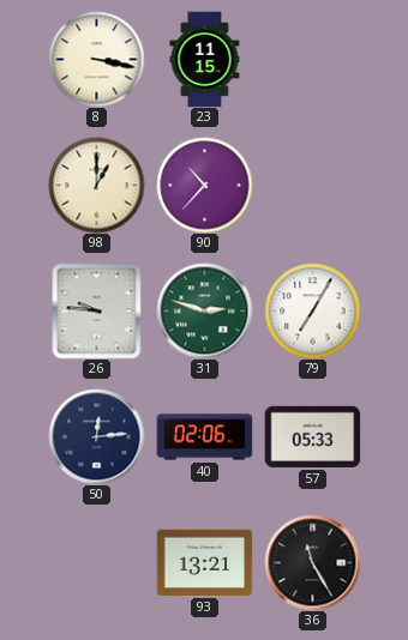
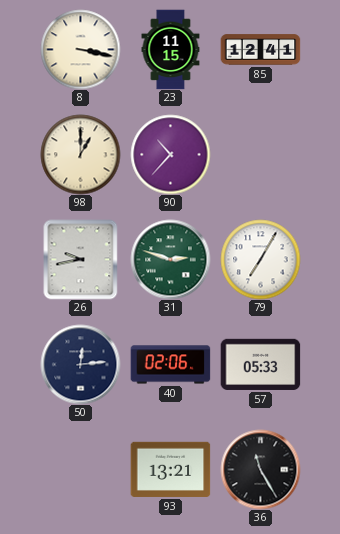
85: none -> 12:41 (260, 50)
26: 9:46 -> 9:43 (81, 259)
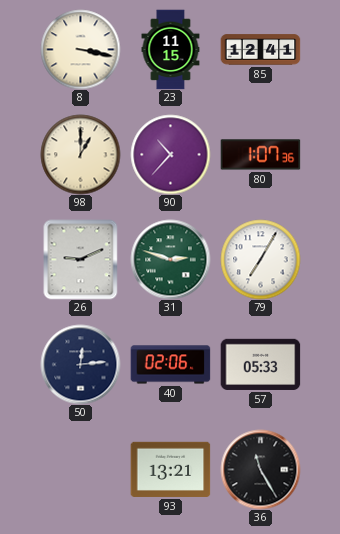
80: none -> 1:07 (260, 155)
26: 9:43 -> 9:11 (81, 259)
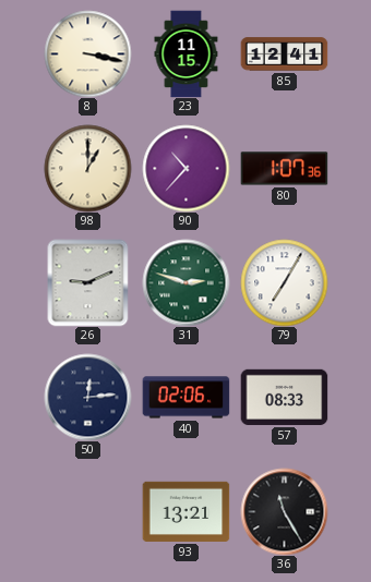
57: 05:33 -> 08:33 (284, 397)
